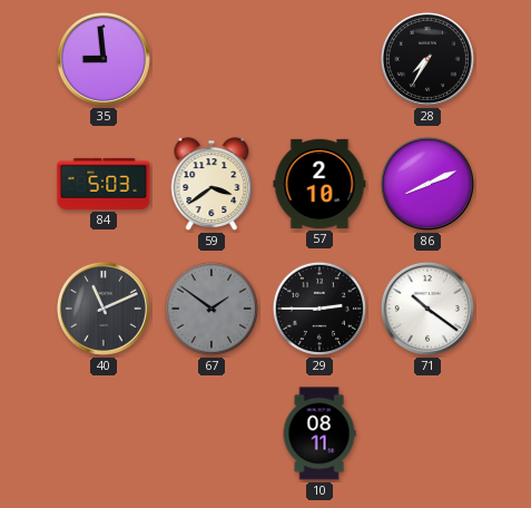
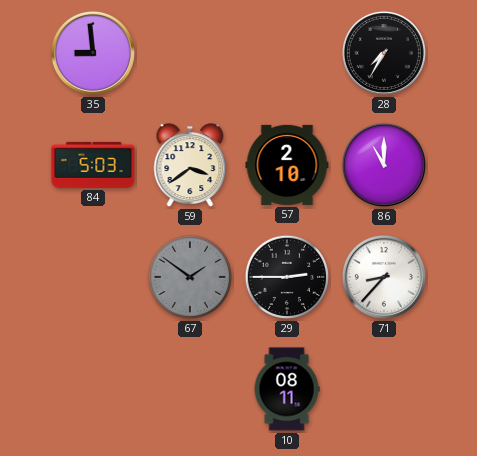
86: 8:11 -> 11:00 (384, 165)
40: 11:11 -> none (104, 309)
71: 10:21 -> 8:37 (384, 277)
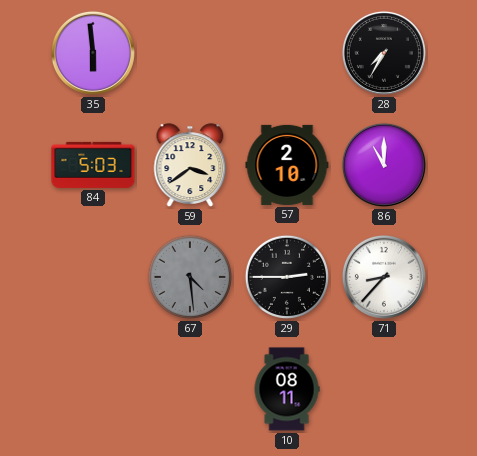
35: 8:59 -> 5:59 (93, 53)
67: 1:51 -> 4:29 (190, 277)
